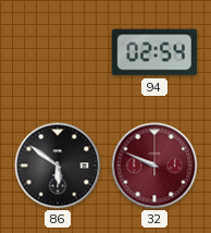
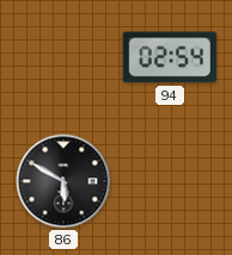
86: 5:51 -> 5:50 (63, 181)
32: 9:49 -> none (154, 165)
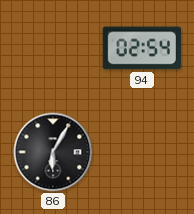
86: 5:50 -> 6:05 (53, 152)
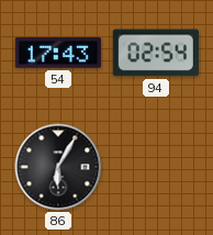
54: none -> 17:43 (58, 53)
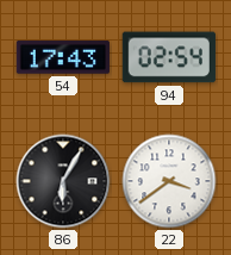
22: none -> 3:39 (169, 181)
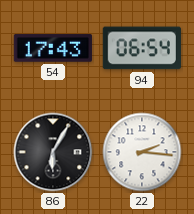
94: 02:54 -> 06:54 (142, 48)
22: 3:39 -> 2:16 (142, 152)
